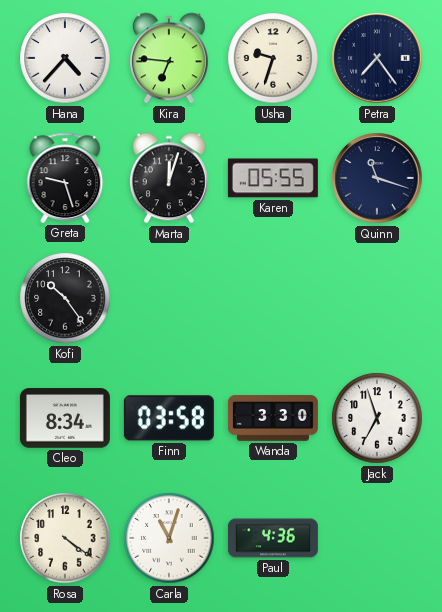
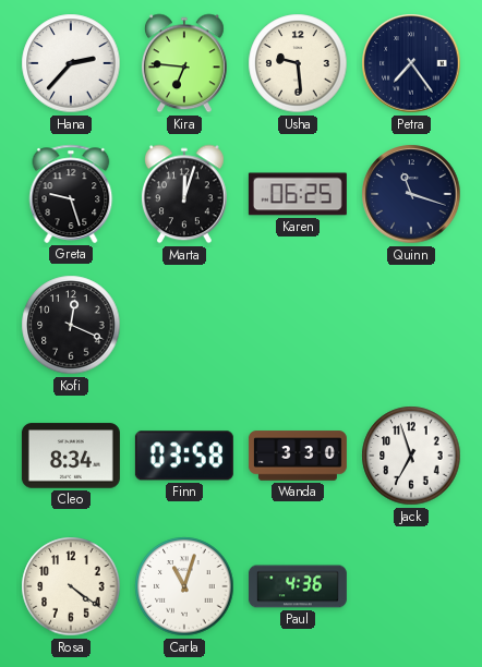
Hana: 4:37 -> 2:37 (71, 63)
Usha: 9:33 -> 9:29 (298, 63)
Karen: 05:55 -> 06:25 (298, 194)
Kofi: 10:24 -> 12:19 (71, 325)
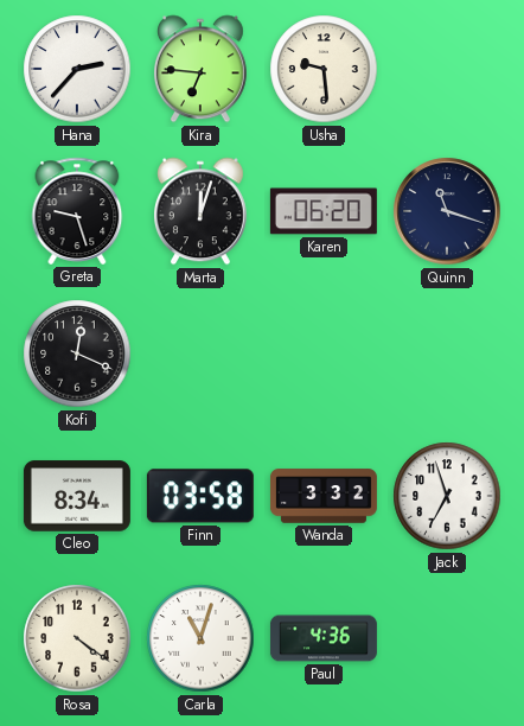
Petra: 7:24 -> none (411, 63)
Karen: 06:25 -> 06:20 (324, 211)
Wanda: 3:30 -> 3:32 (324, 496)
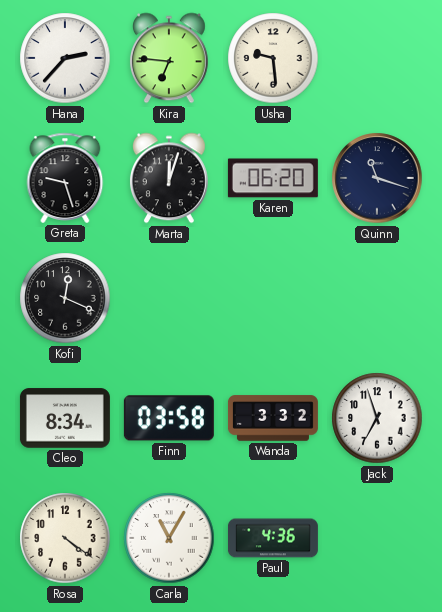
Carla: 11:03 -> 11:05 (169, 538)
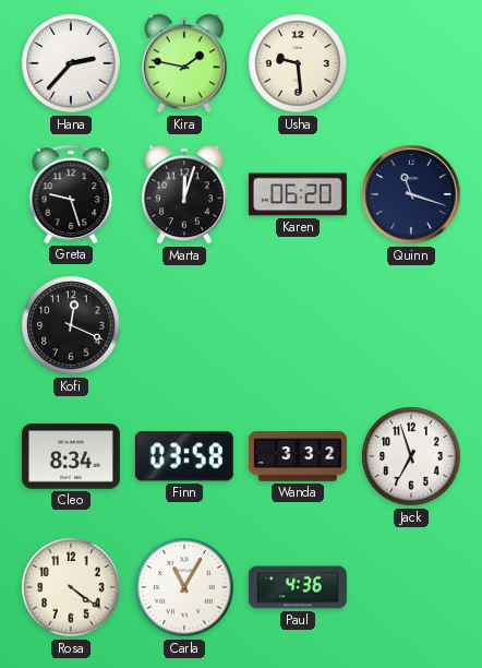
Kira: 6:46 -> 1:47 (184, 63)
